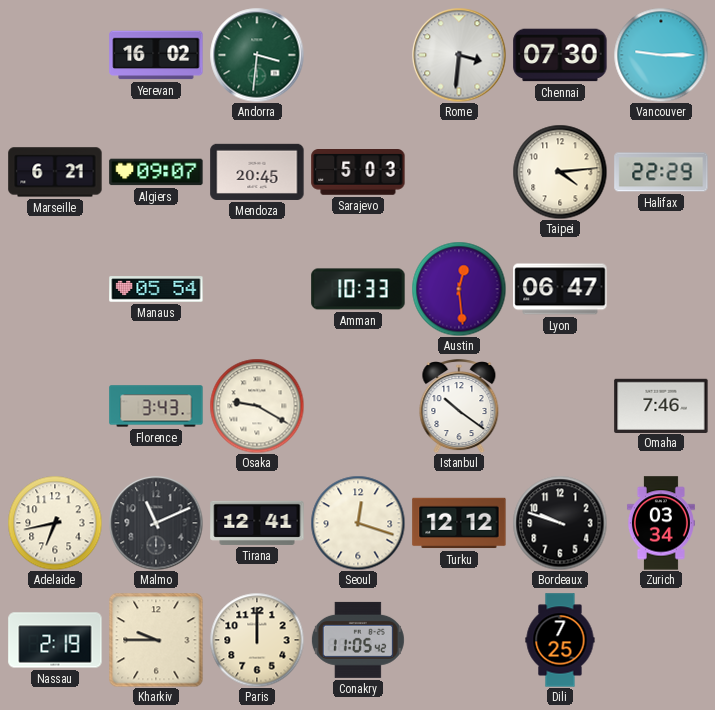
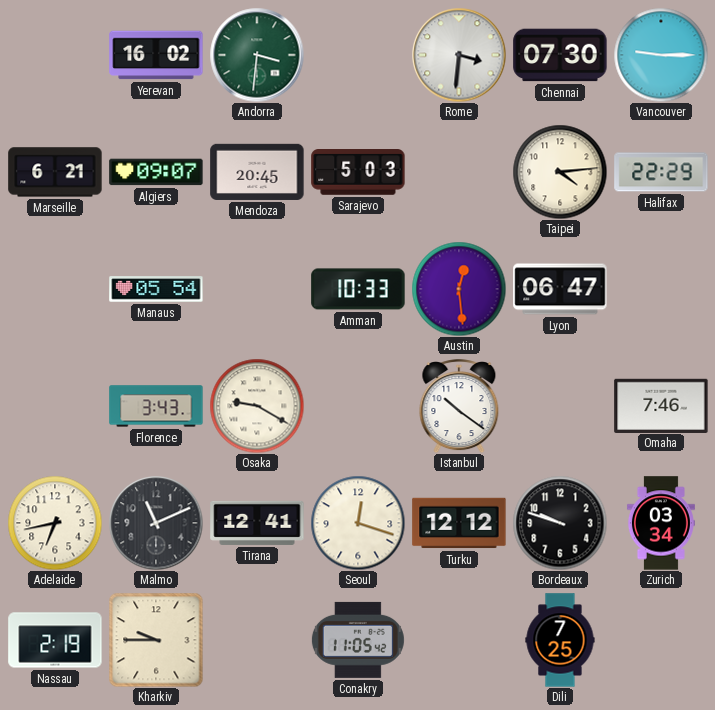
Paris: 12:00 -> none (257, 640)
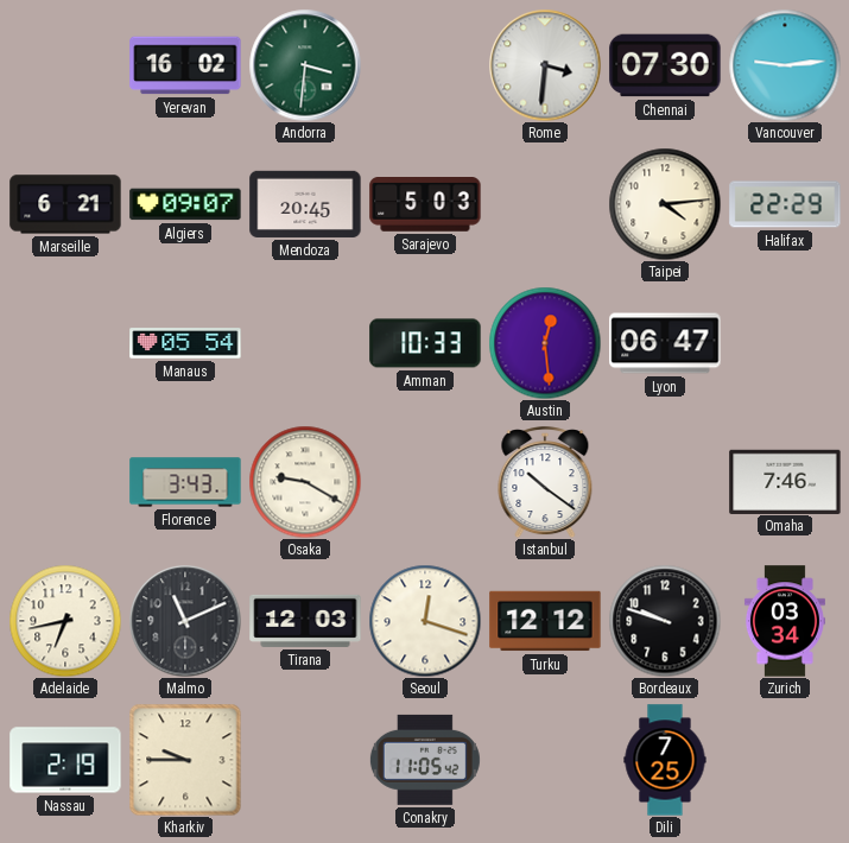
Vancouver: 9:15 -> 9:14 (785, 65)
Tirana: 12:41 -> 12:03 (305, 621)
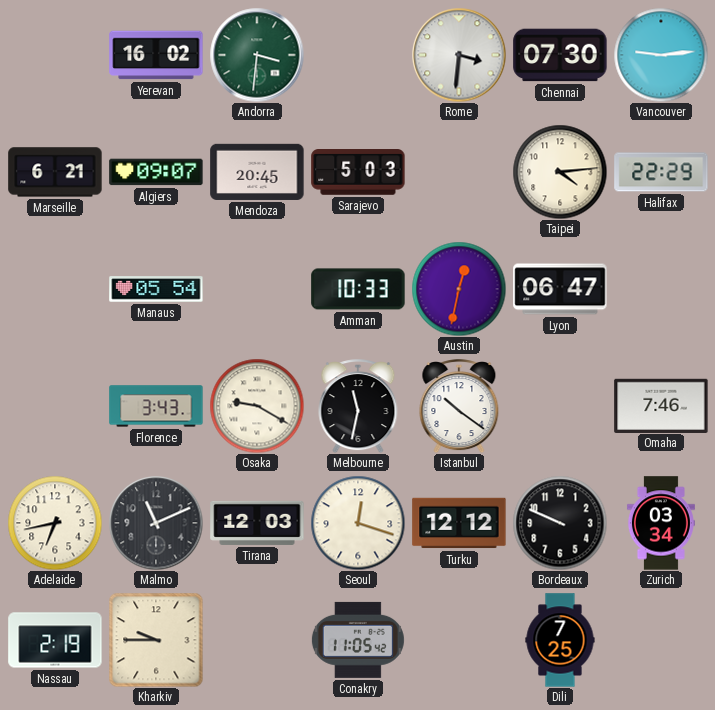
Austin: 12:29 -> 12:32 (459, 289)
Melbourne: none -> 11:32 (358, 406)
Bordeaux: 9:48 -> 9:49 (560, 523)
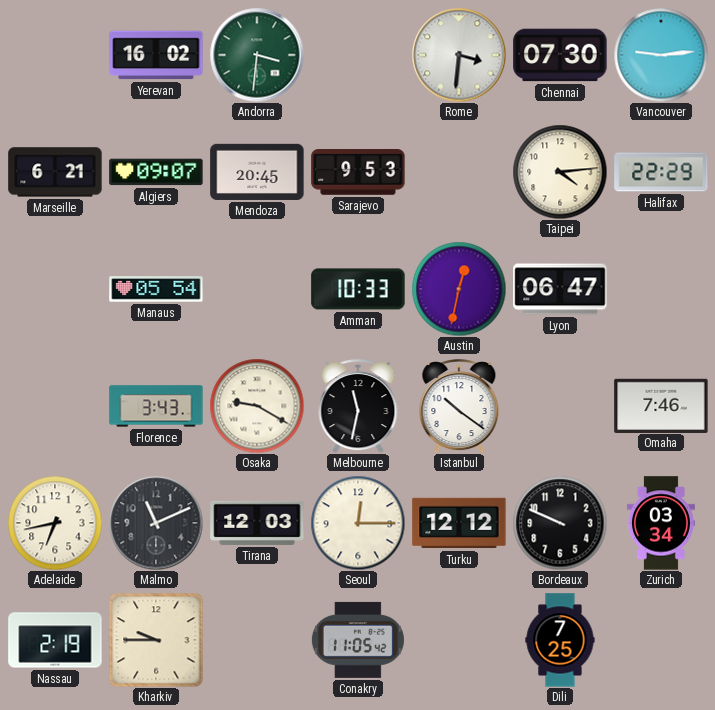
Sarajevo: 5:03 -> 9:53 (358, 173)
Seoul: 12:18 -> 12:15 (358, 523)
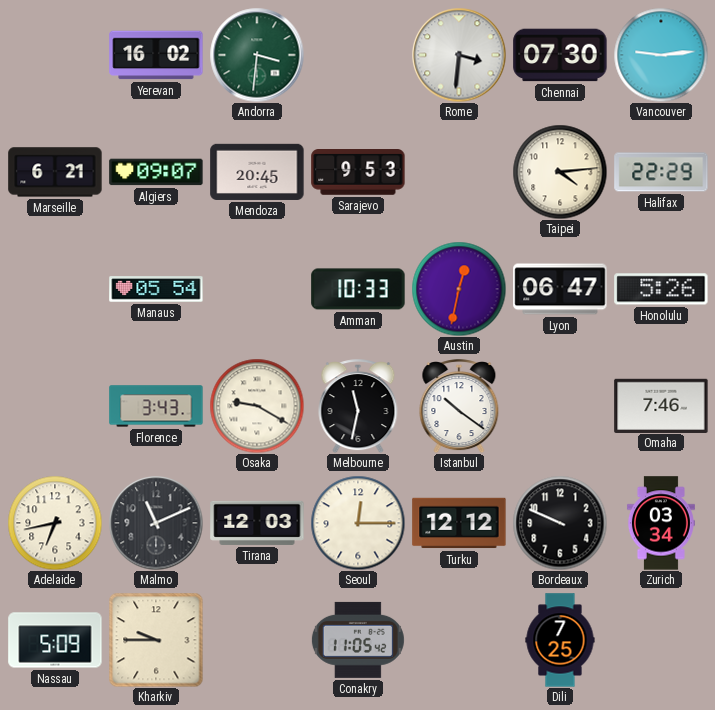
Honolulu: none -> 5:26 (661, 289)
Nassau: 2:19 -> 5:09 (55, 640)
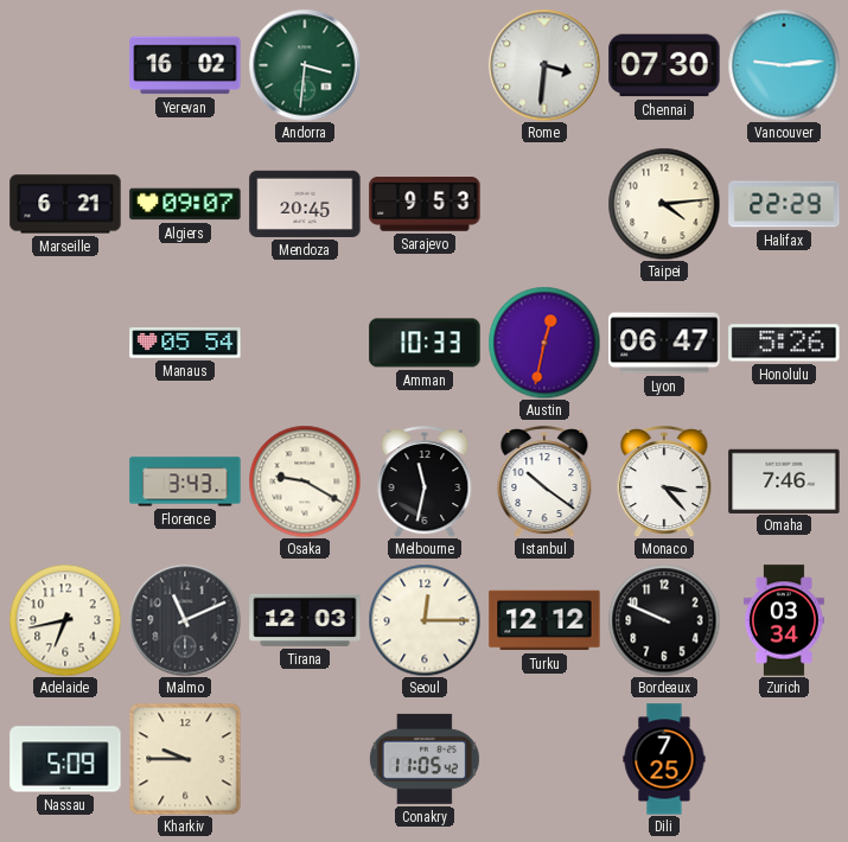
Monaco: none -> 3:23 (664, 481)
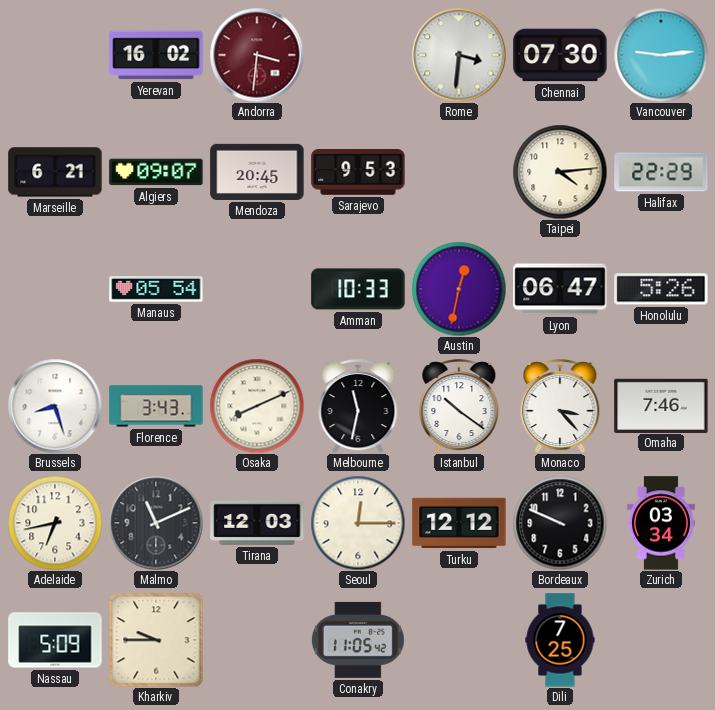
Andorra dial: green -> burgundy (257, 55)
Brussels: none -> 8:27 (55, 406)
Osaka: 9:20 -> 8:11 (257, 406)
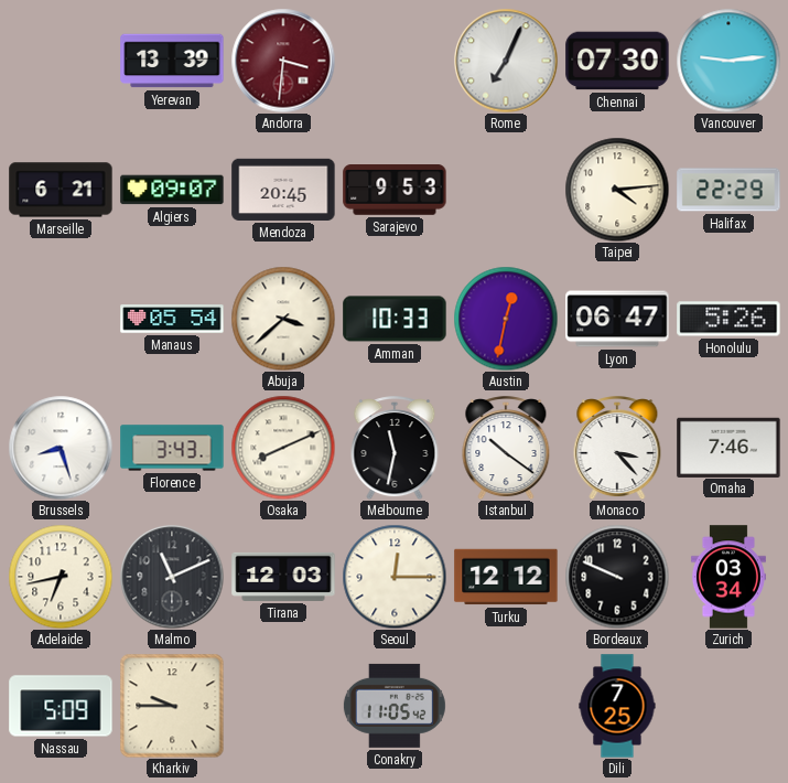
Yerevan: 16:02 -> 13:39 (172, 61)
Rome: 3:31 -> 7:04 (506, 61)
Abuja: none -> 3:38 (283, 319)
